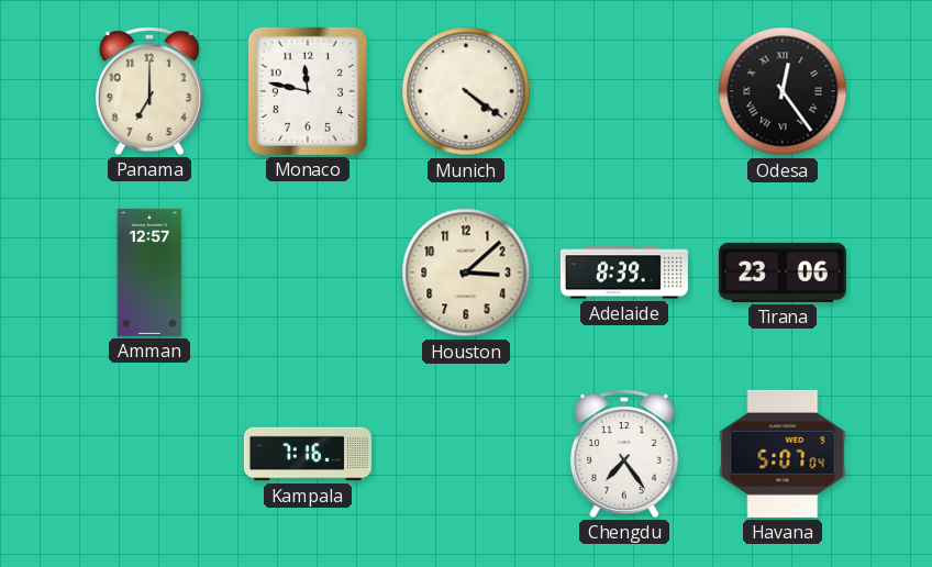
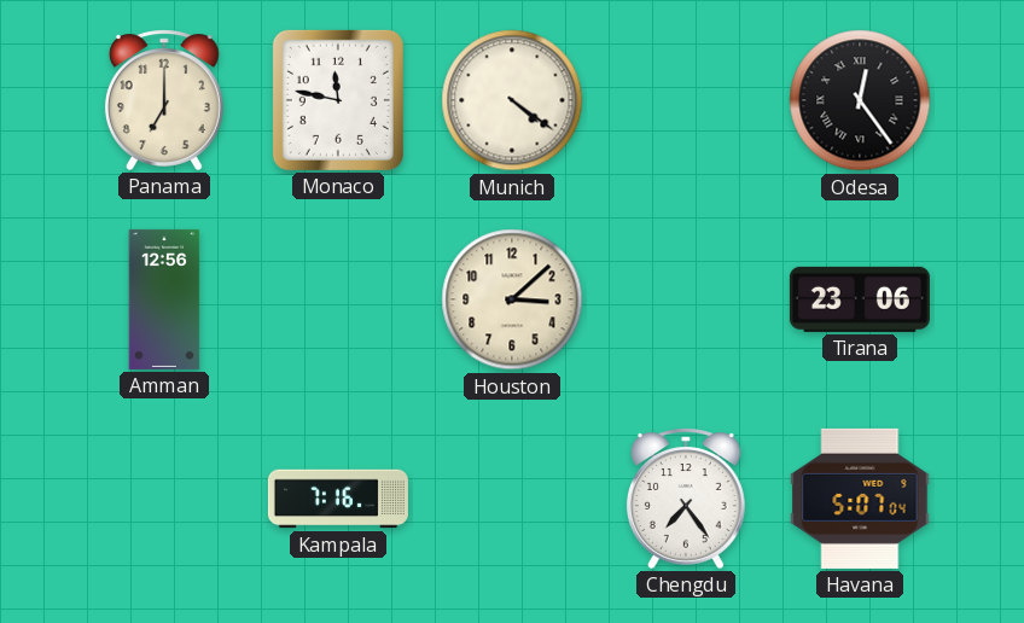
Amman: 12:57 -> 12:56 (164, 299)
Adelaide: 8:39 -> none (624, 273)
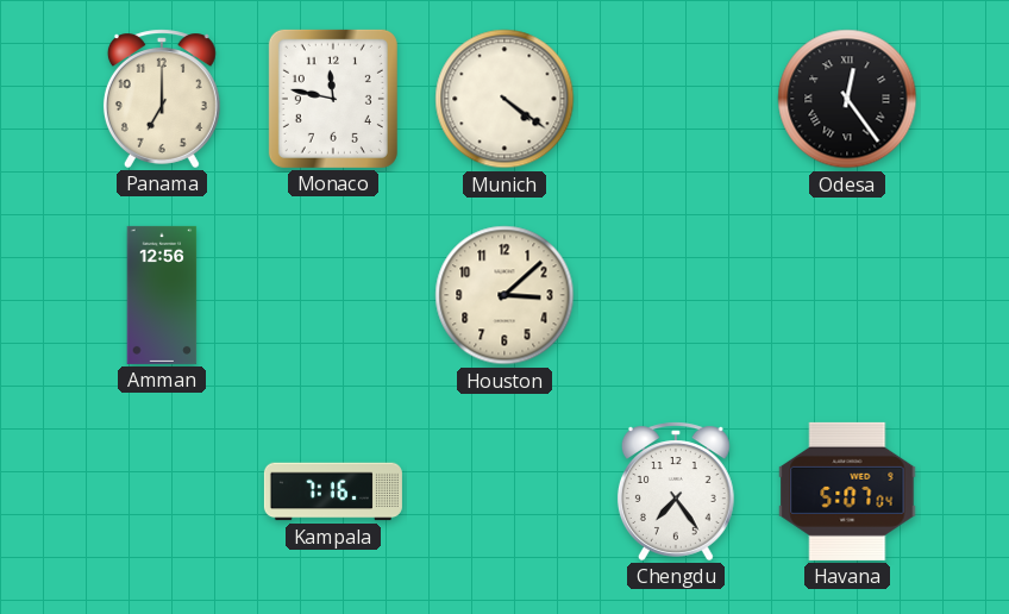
Tirana: 23:06 -> none (860, 299)
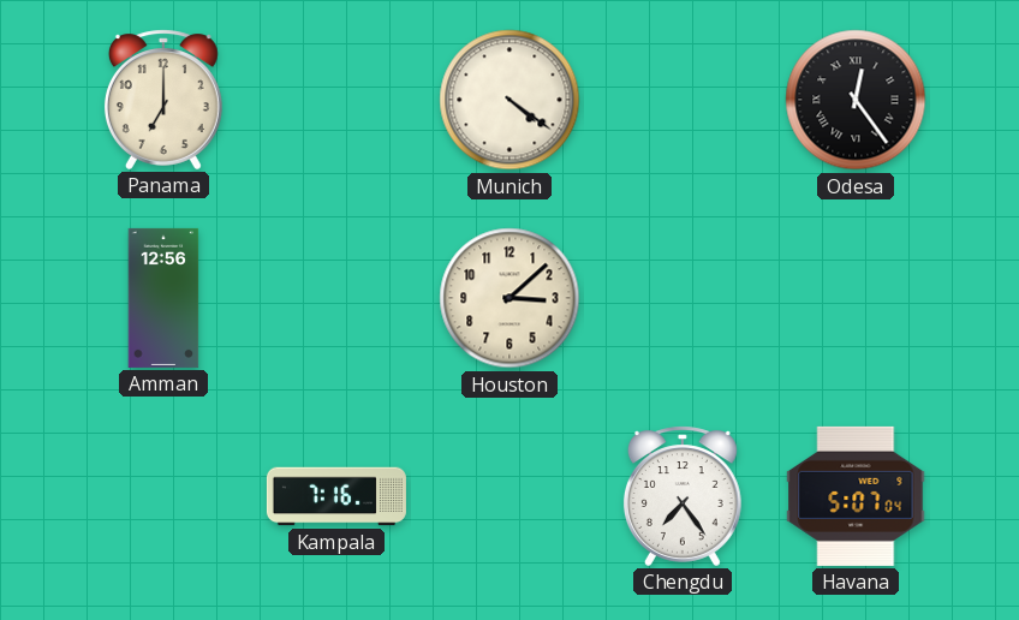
Monaco: 11:47 -> none (333, 99)
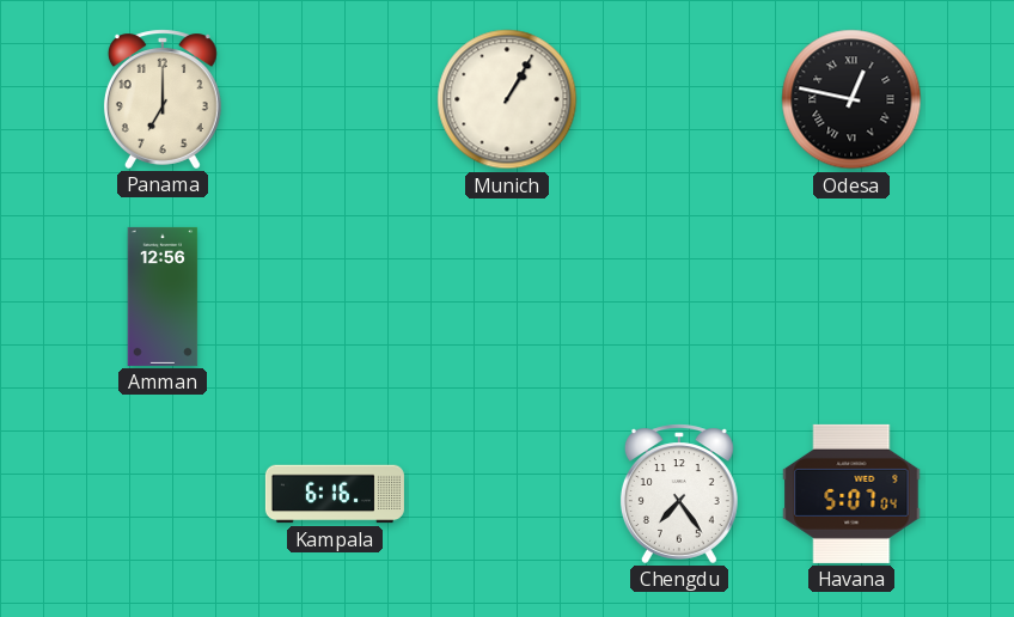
Munich: 4:21 -> 1:05 (507, 99)
Odesa: 12:24 -> 12:47 (851, 99)
Houston: 3:08 -> none (509, 298)
Kampala: 7:16 -> 6:16 (335, 494)
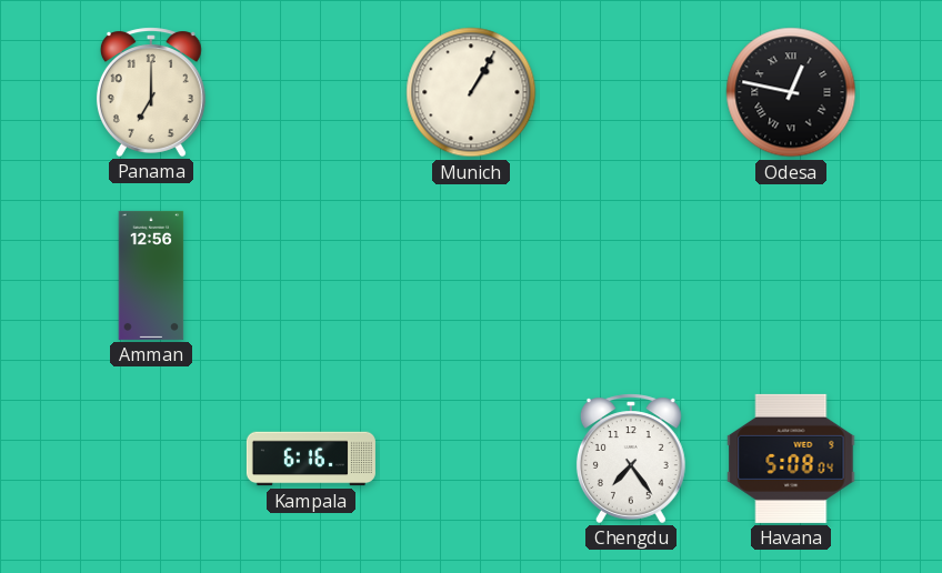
Havana: 5:07 -> 5:08 (791, 459)
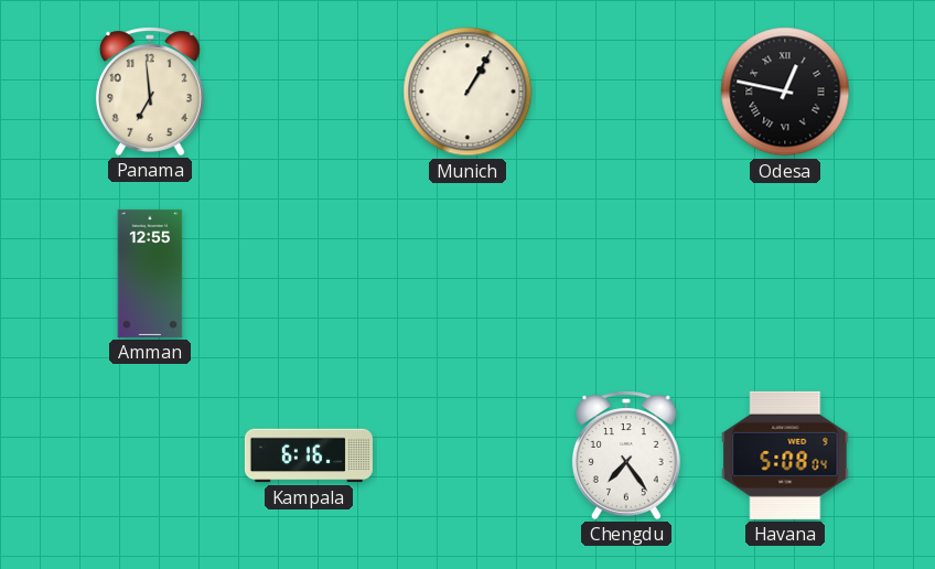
Panama: 7:00 -> 6:59 (150, 92)
Amman: 12:56 -> 12:55 (150, 273)
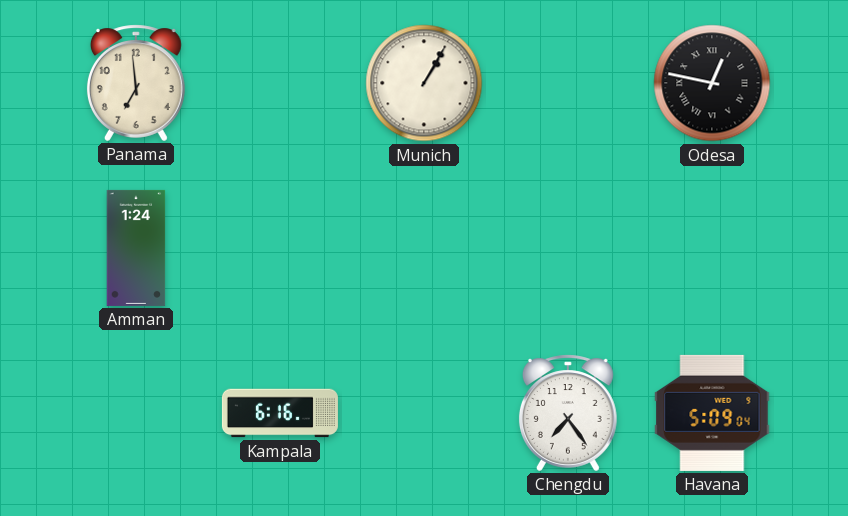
Amman: 12:55 -> 1:24 (136, 248)
Havana: 5:08 -> 5:09 (712, 413)
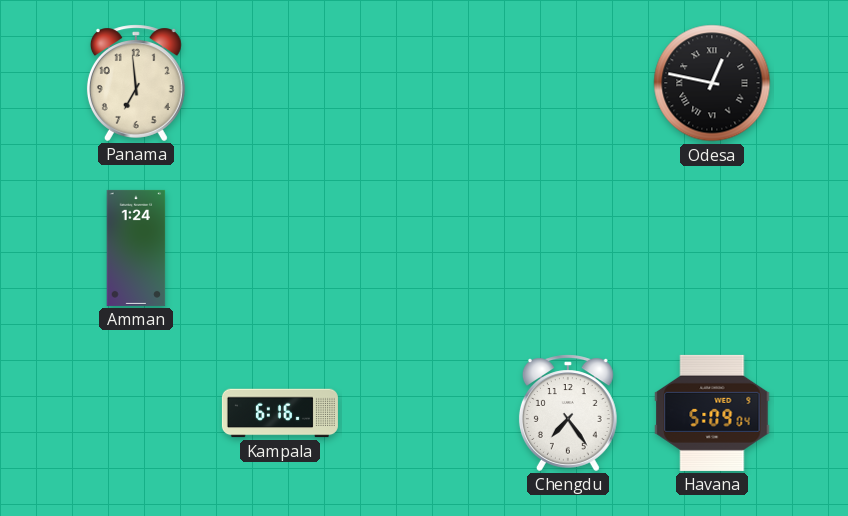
Munich: 1:05 -> none (424, 83)
